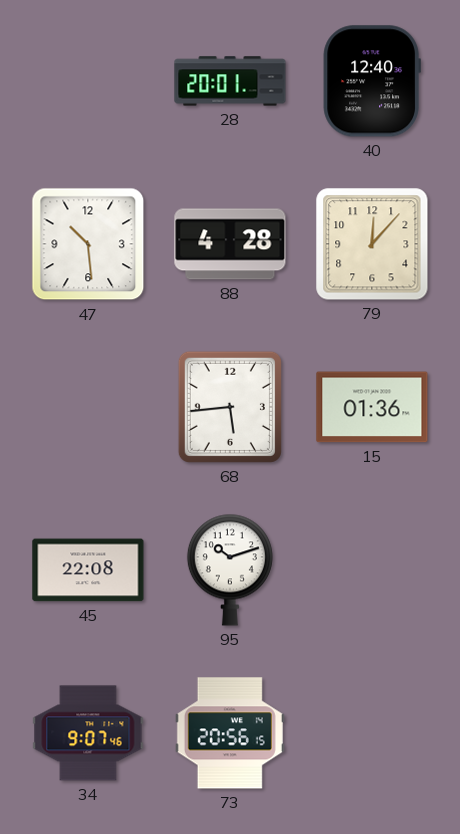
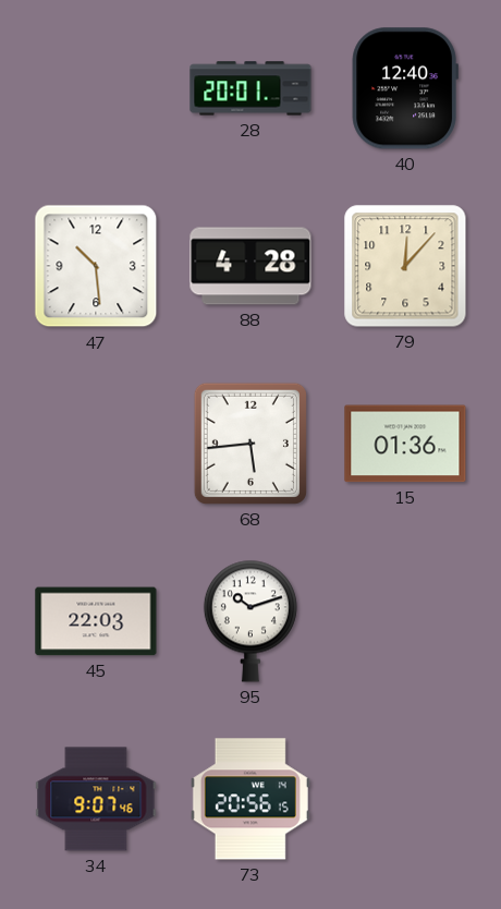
45: 22:08 -> 22:03 (96, 621)
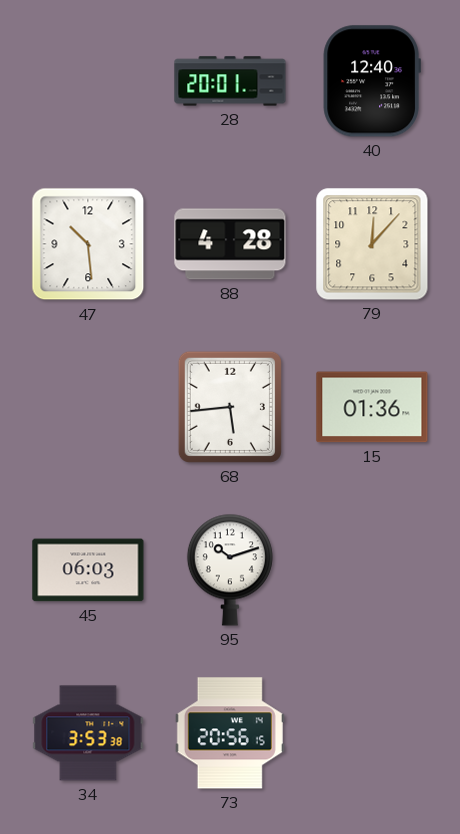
45: 22:03 -> 06:03 (88, 570)
34: 9:07 -> 3:53 (88, 733)
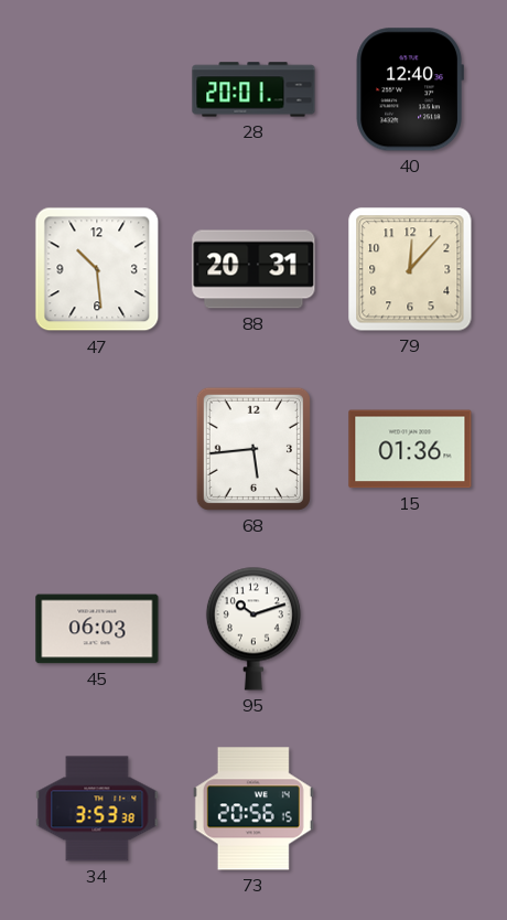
88: 4:28 -> 20:31 (253, 269)
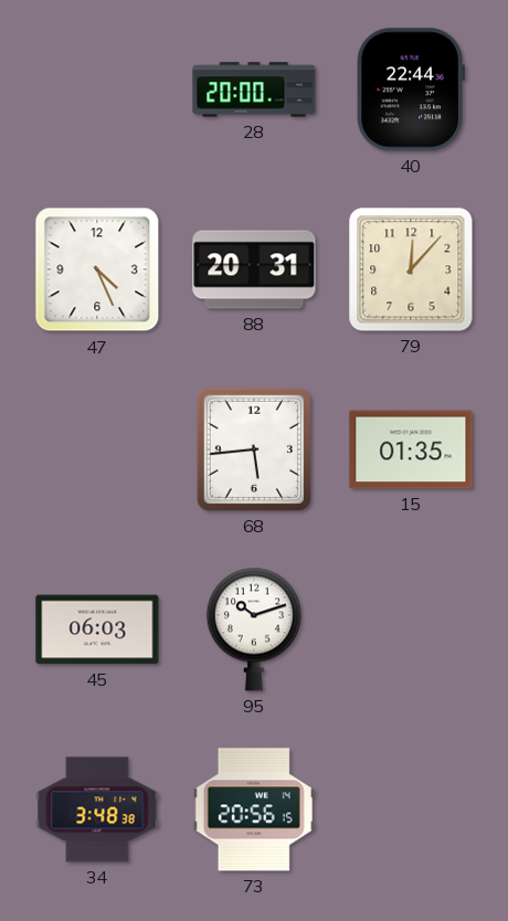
28: 20:01 -> 20:00 (254, 89)
40: 12:40 -> 22:44 (411, 89)
47: 10:29 -> 4:26 (97, 269)
15: 01:36 -> 01:35 (411, 449)
34: 3:53 -> 3:48 (97, 809)
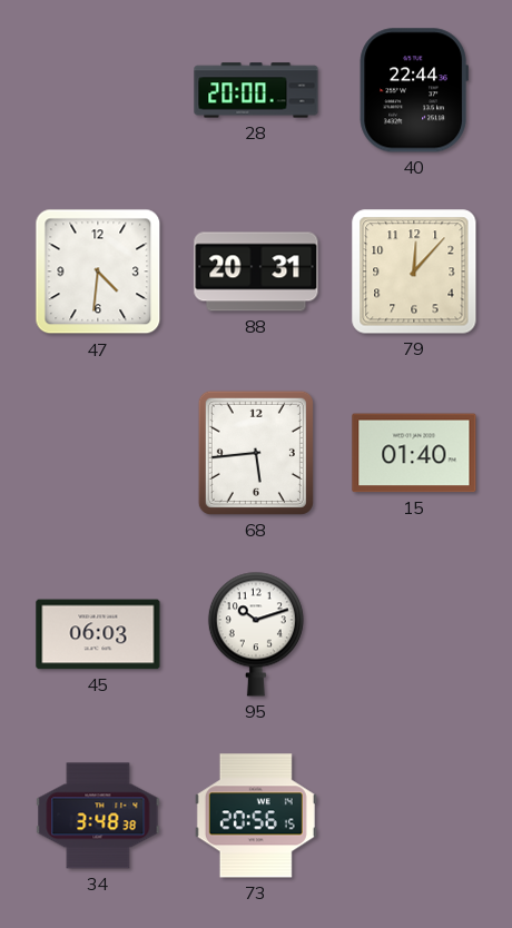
47: 4:26 -> 4:31 (98, 272)
15: 01:35 -> 01:40 (414, 453)
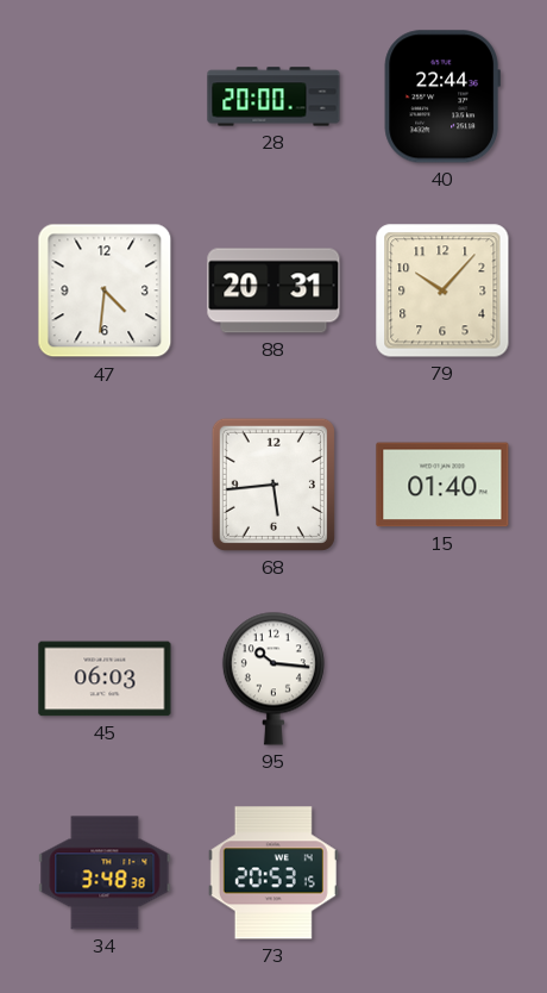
79: 12:07 -> 10:07 (442, 291)
95: 10:12 -> 10:16 (273, 679)
73: 20:56 -> 20:53 (273, 873)
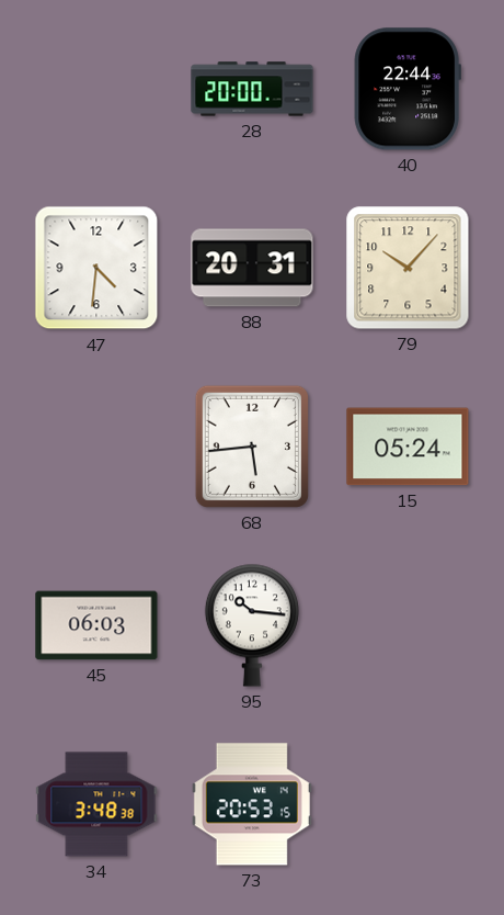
15: 01:40 -> 05:24 (408, 447)
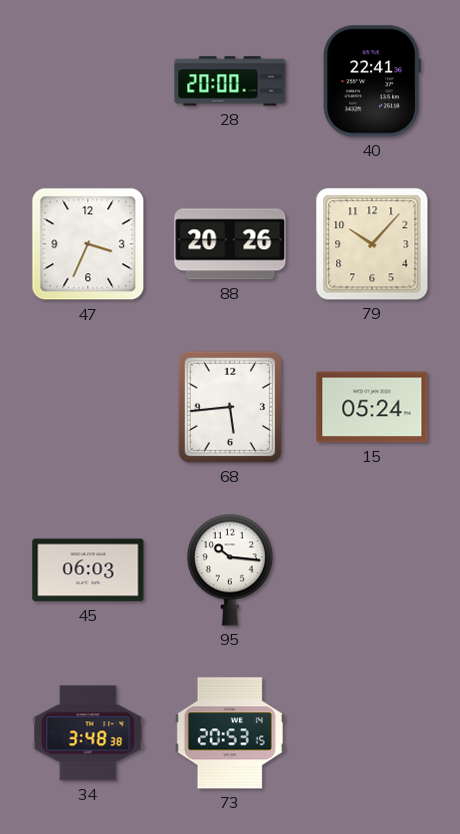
40: 22:44 -> 22:41 (372, 81)
47: 4:31 -> 3:34 (88, 244)
88: 20:31 -> 20:26 (230, 244)
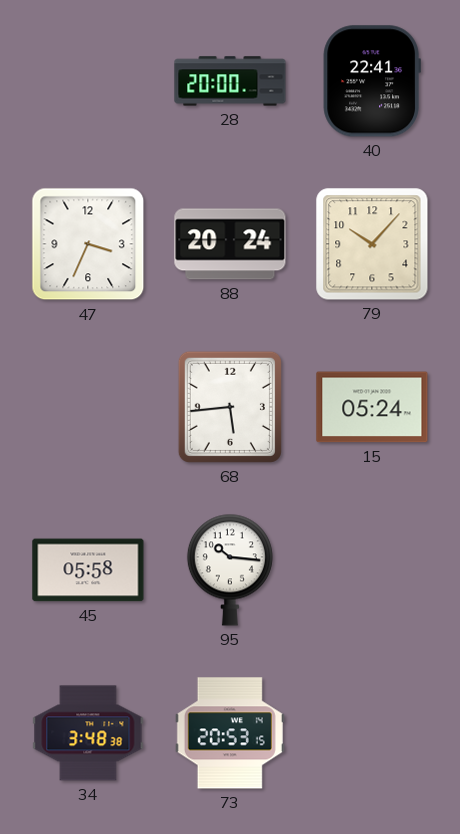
88: 20:26 -> 20:24 (230, 244)
45: 06:03 -> 05:58 (88, 570)
